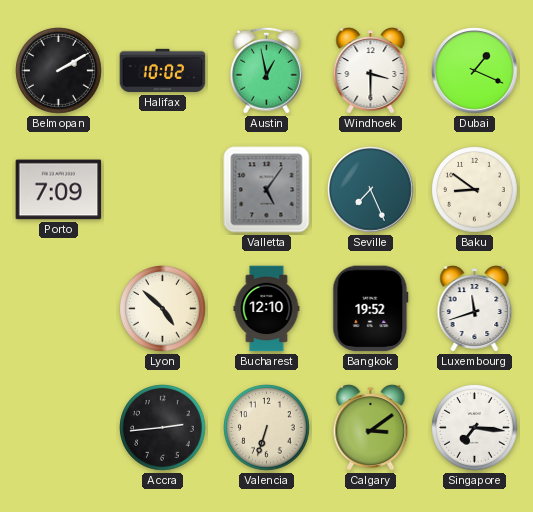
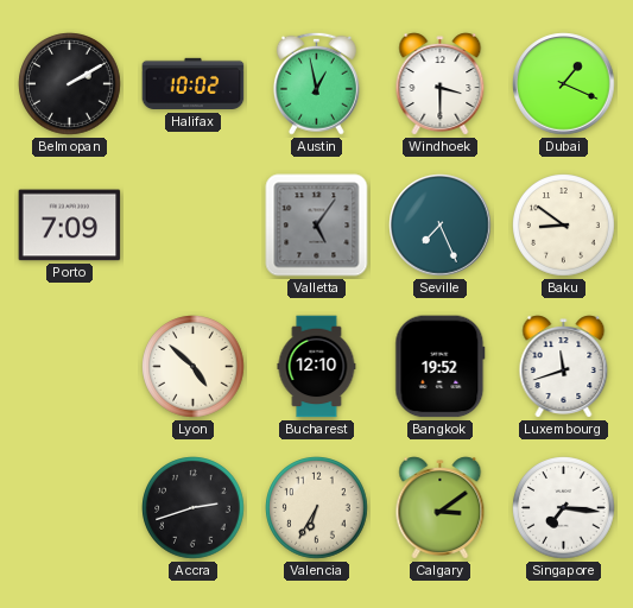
Accra: 2:44 -> 2:42 (194, 508)
Valencia: 6:33 -> 6:35 (317, 508)
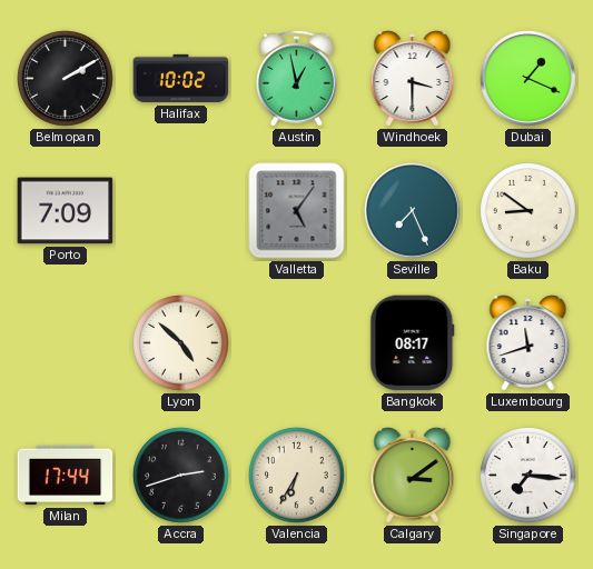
Bucharest: 12:10 -> none (317, 367)
Bangkok: 19:52 -> 08:17 (413, 343)
Milan: none -> 17:44 (66, 476)
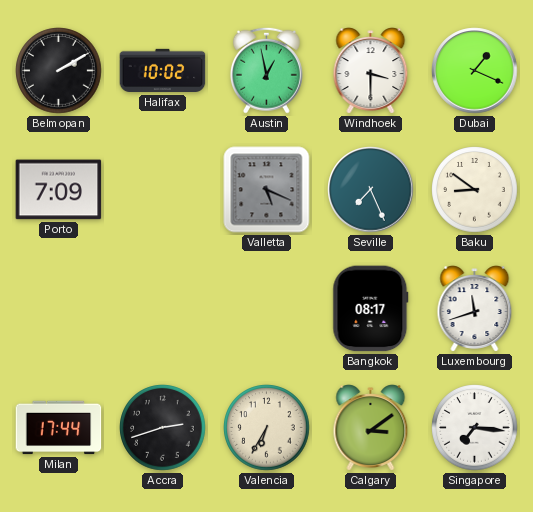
Valletta: 5:06 -> 5:19 (267, 190)
Lyon: 4:52 -> none (181, 343)
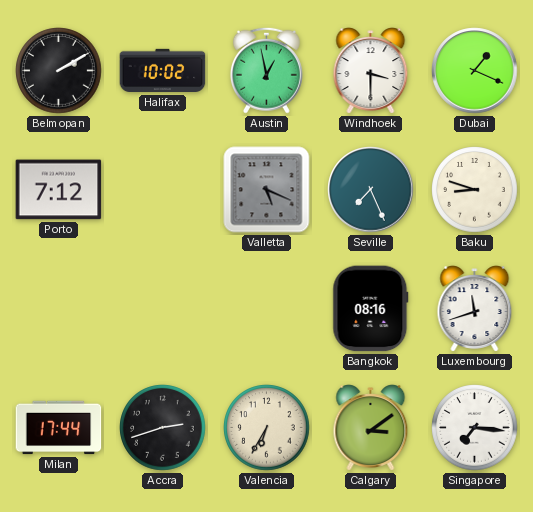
Porto: 7:09 -> 7:12 (59, 190)
Baku: 8:51 -> 8:48 (475, 190)
Bangkok: 08:17 -> 08:16 (371, 309)
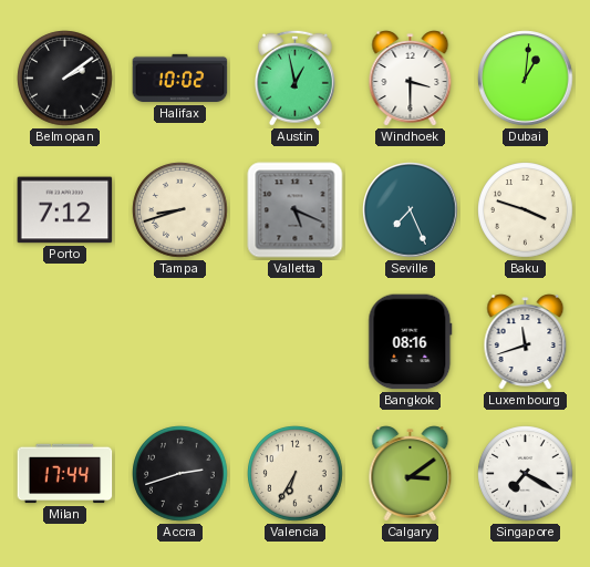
Belmopan: 2:10 -> 2:09 (65, 79)
Dubai: 1:19 -> 1:01 (526, 79)
Tampa: none -> 8:42 (180, 210)
Baku: 8:48 -> 3:48 (526, 210)
Singapore: 7:16 -> 7:20 (526, 474)
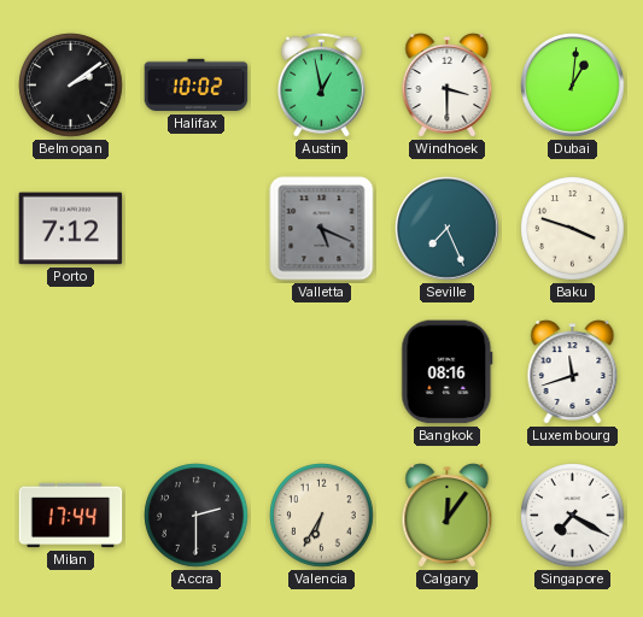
Tampa: 8:42 -> none (180, 210)
Accra: 2:42 -> 2:30 (197, 516)
Calgary: 3:09 -> 12:06 (448, 516)
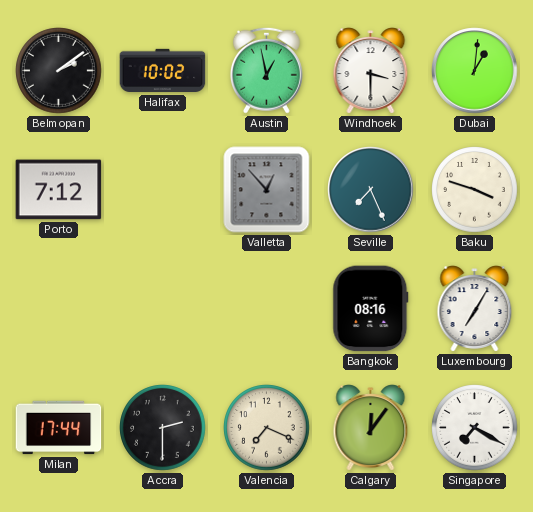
Valletta: 5:19 -> 12:53 (267, 190)
Luxembourg: 11:42 -> 7:05 (475, 309)
Valencia: 6:35 -> 7:19 (267, 428)
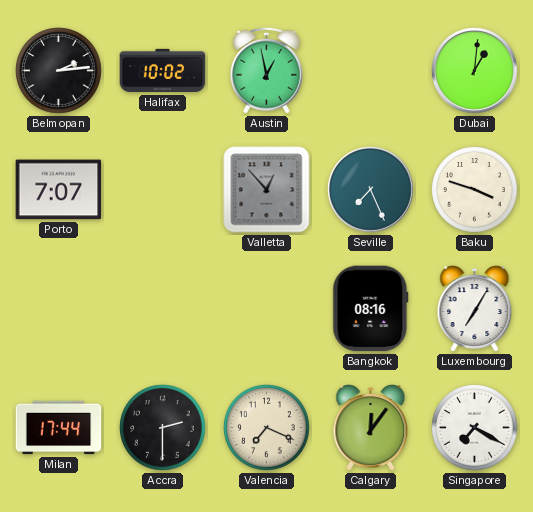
Belmopan: 2:09 -> 2:14 (59, 71)
Windhoek: 3:30 -> none (371, 71)
Porto: 7:12 -> 7:07 (59, 190)
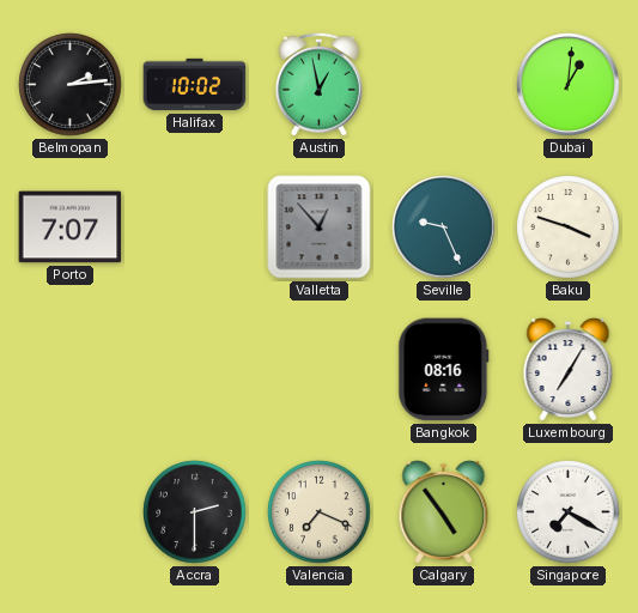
Seville: 7:26 -> 9:26 (444, 227)
Milan: 17:44 -> none (59, 428)
Calgary: 12:06 -> 4:54 (444, 512)
